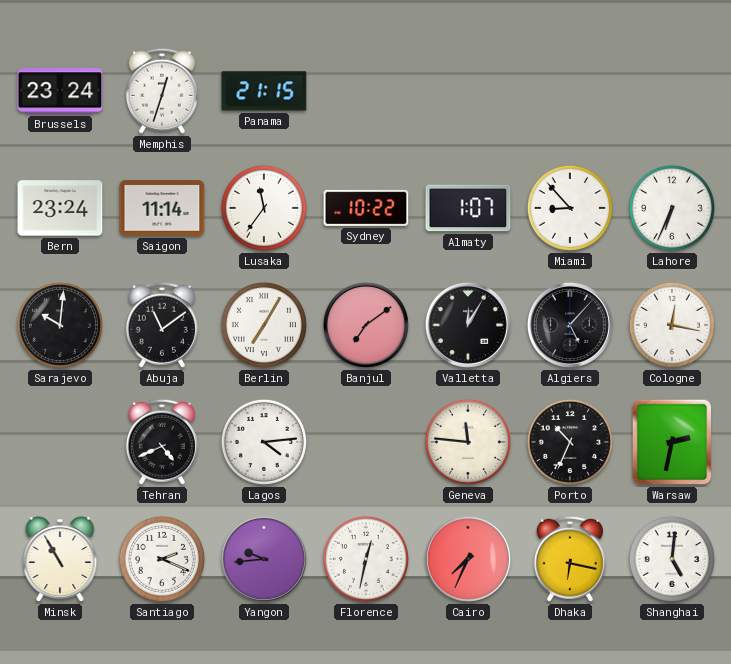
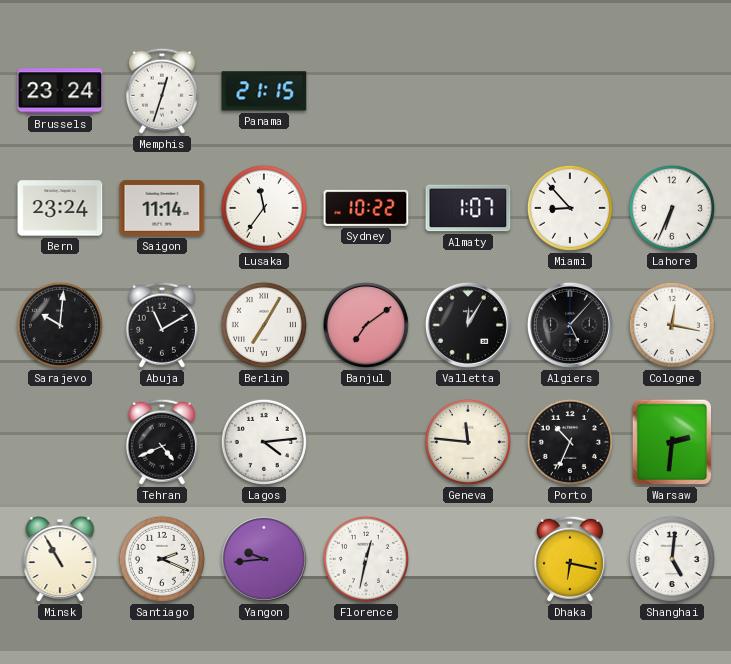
Abuja: 11:09 -> 11:10 (162, 325)
Warsaw: 2:32 -> 2:31 (672, 442)
Cairo: 7:34 -> none (468, 559)
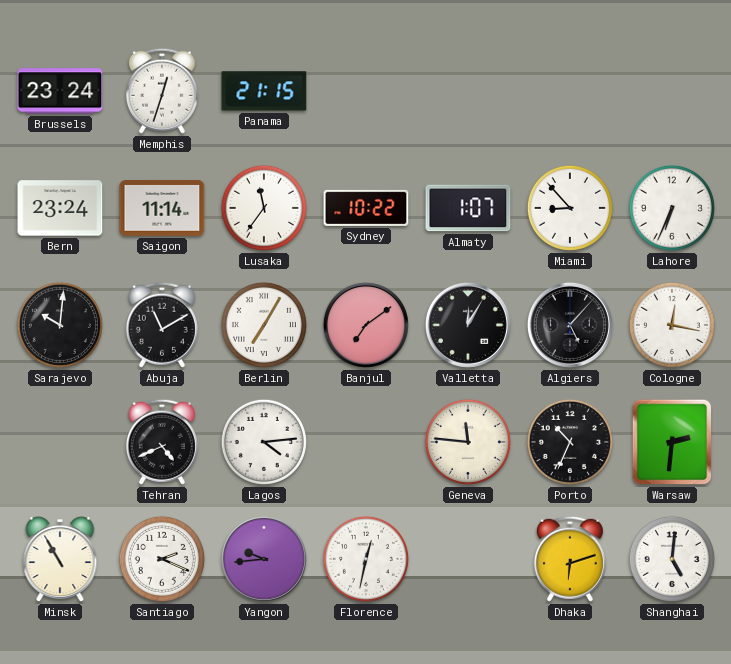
Dhaka: 6:17 -> 6:12 (570, 559)
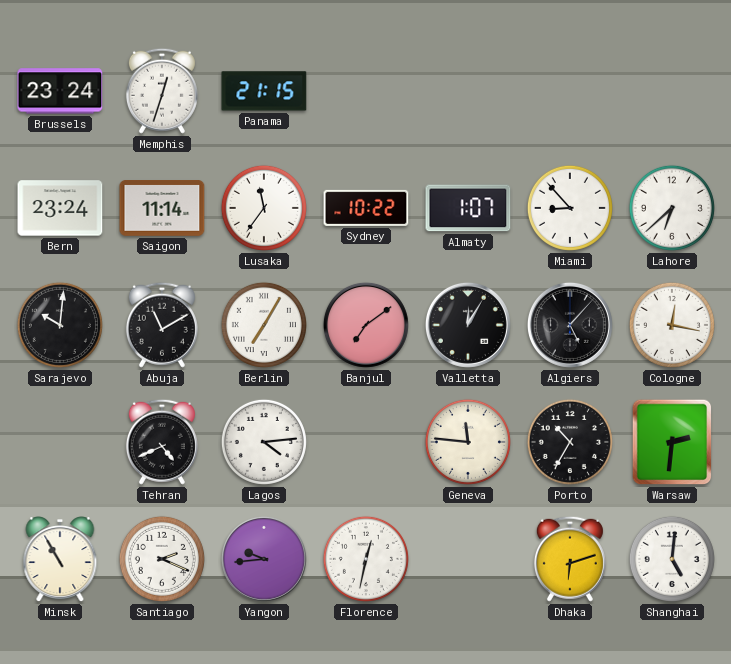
Lahore: 6:34 -> 6:38 (672, 208)
Porto: 10:34 -> 10:35 (570, 442)
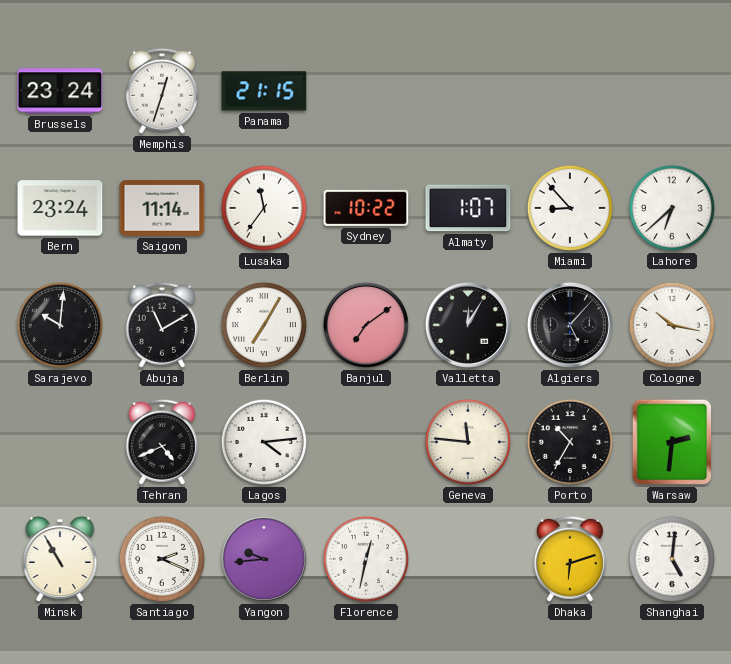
Cologne: 12:17 -> 10:17 (672, 325)
